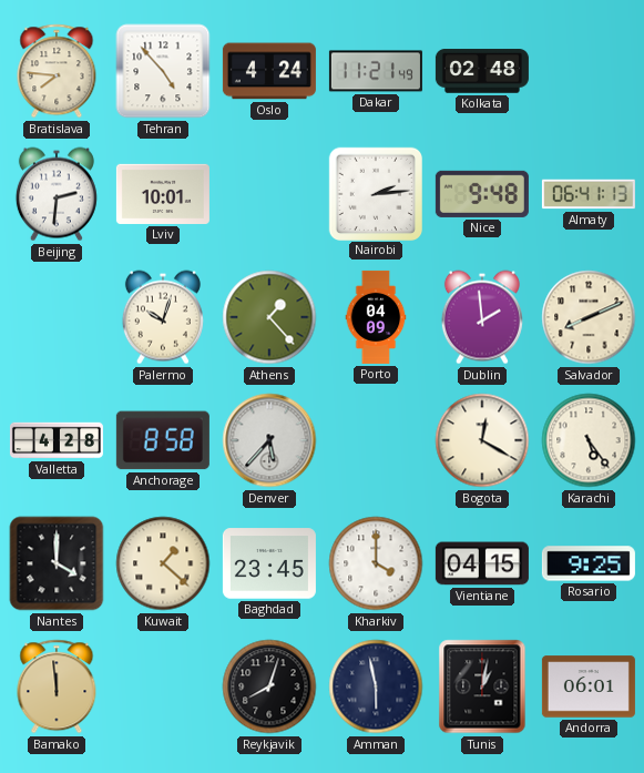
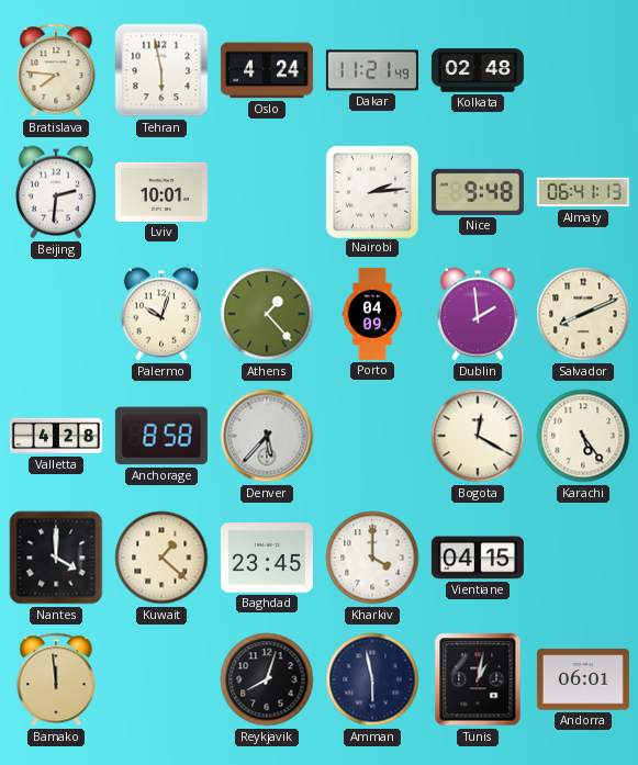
Tehran: 4:53 -> 5:58 (161, 70)
Rosario: 9:25 -> none (589, 563)
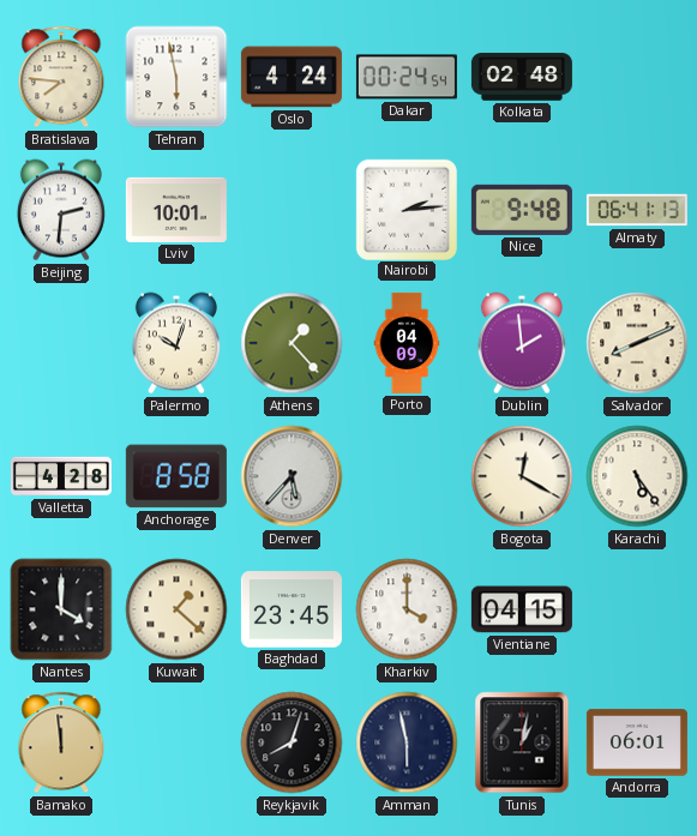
Dakar: 11:21 -> 00:24 (407, 77)
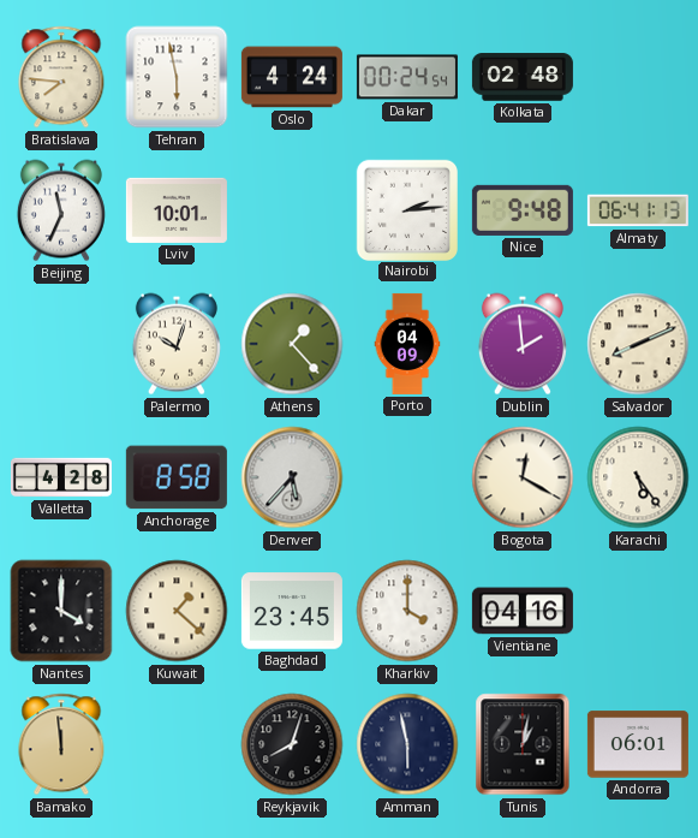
Beijing: 2:31 -> 11:34 (61, 210)
Vientiane: 04:15 -> 04:16 (523, 611)
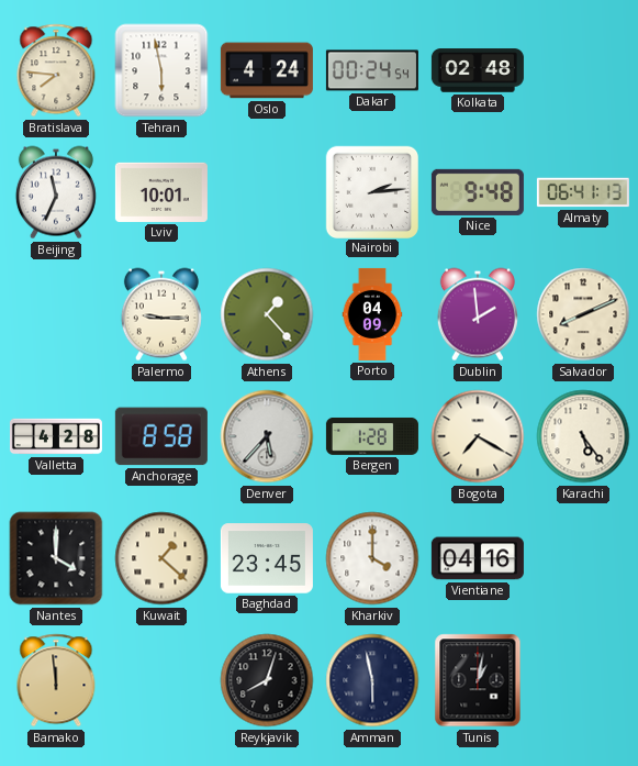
Palermo: 10:03 -> 9:15 (161, 314)
Bergen: none -> 1:28 (372, 436)
Bogota: 12:20 -> 7:20 (478, 436)
Andorra: 06:01 -> none (638, 744)
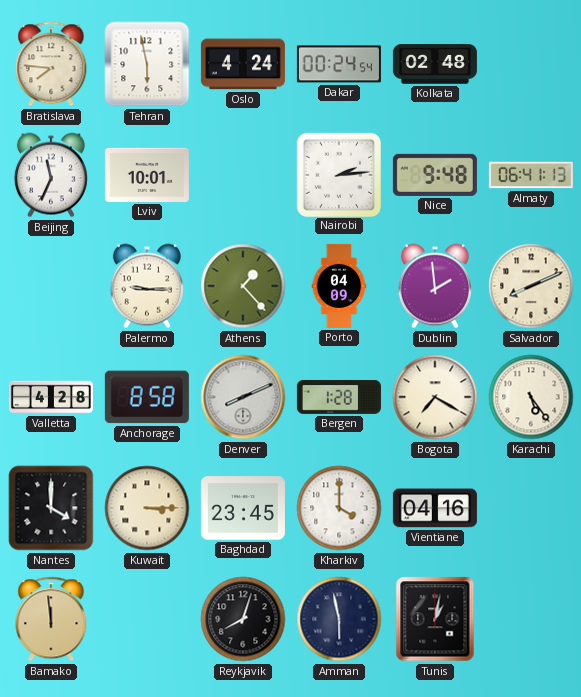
Denver: 5:37 -> 8:11 (243, 397)
Kuwait: 1:22 -> 3:15 (147, 508)
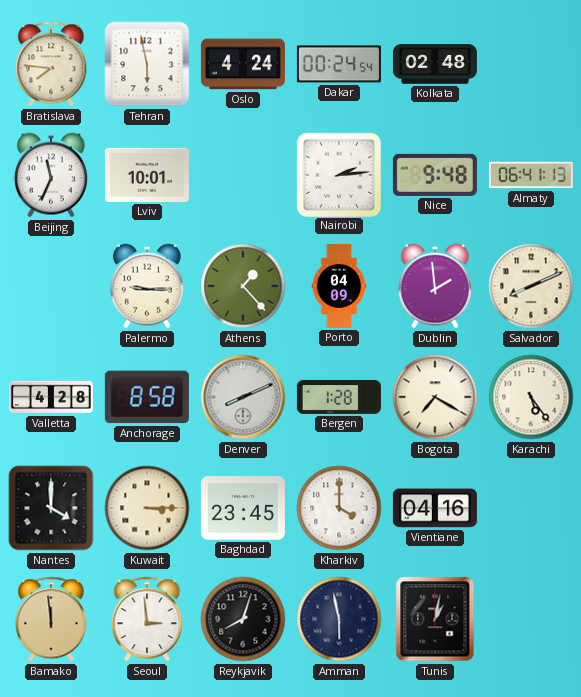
Seoul: none -> 2:59 (147, 619)
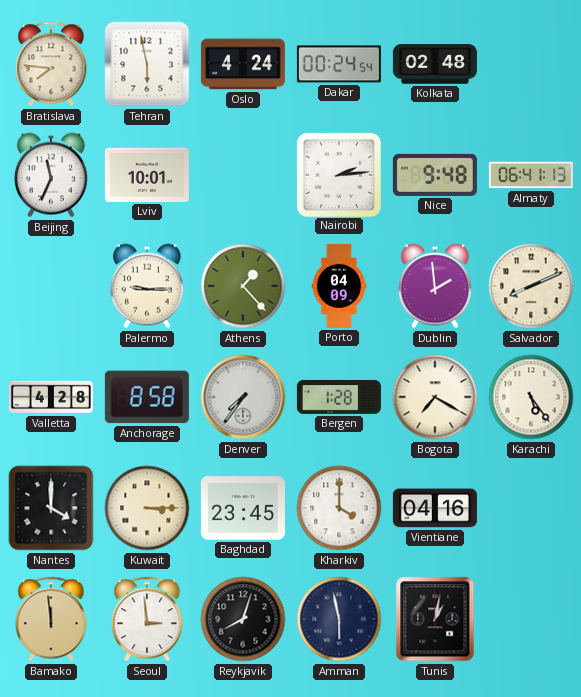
Denver: 8:11 -> 7:36 (243, 397)
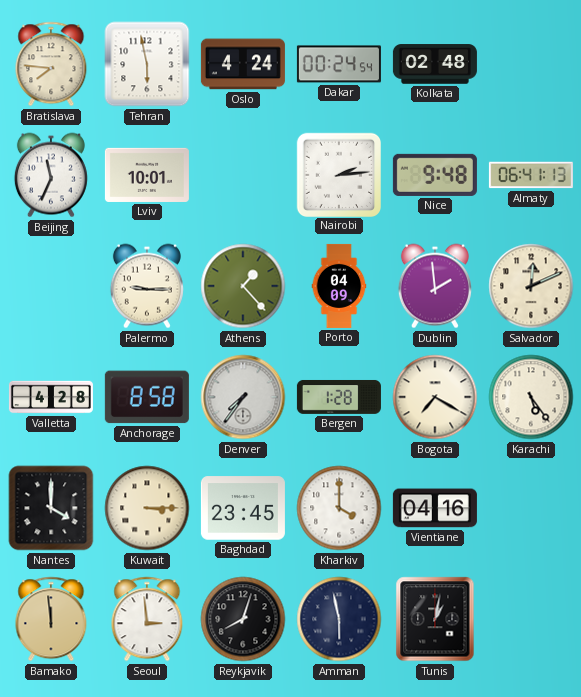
Salvador: 8:11 -> 12:11 (531, 286)
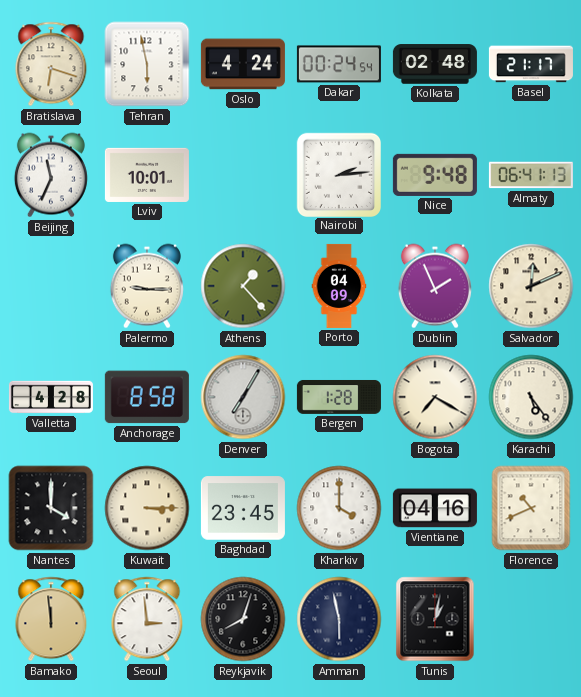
Bratislava: 7:46 -> 6:18 (51, 64)
Basel: none -> 21:17 (531, 64)
Dublin: 1:59 -> 1:56 (435, 286)
Denver: 7:36 -> 7:05 (243, 397)
Florence: none -> 10:41 (531, 508)
